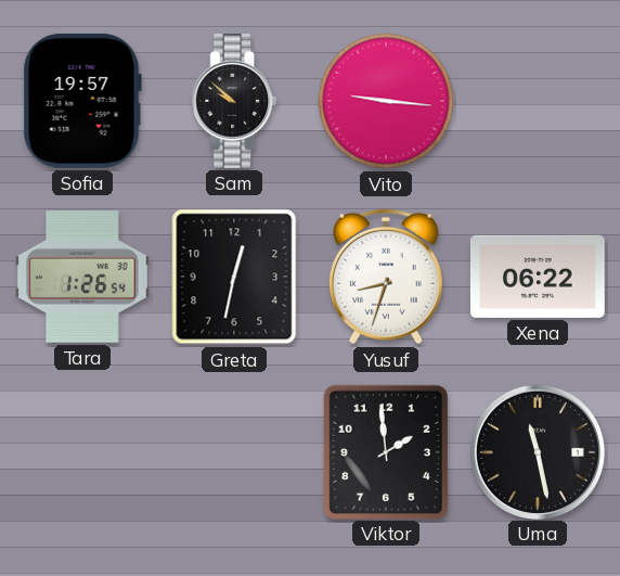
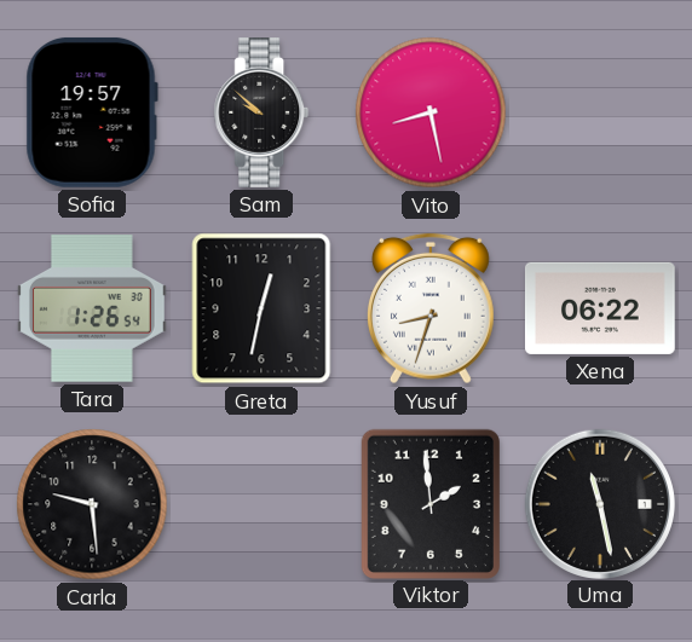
Vito: 9:16 -> 8:28 (431, 112)
Carla: none -> 9:29 (92, 504)
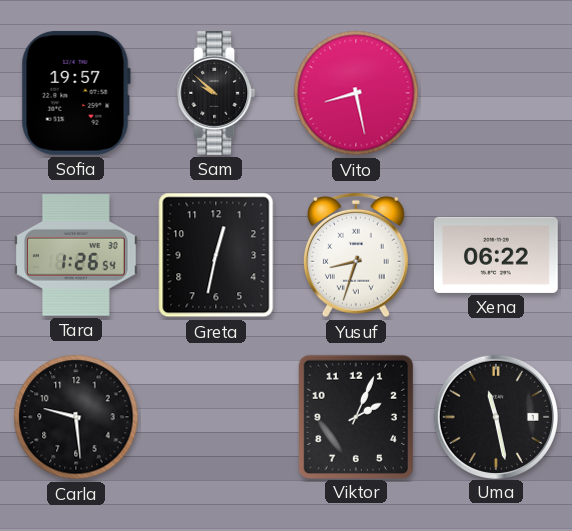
Viktor: 1:59 -> 2:04 (356, 416)
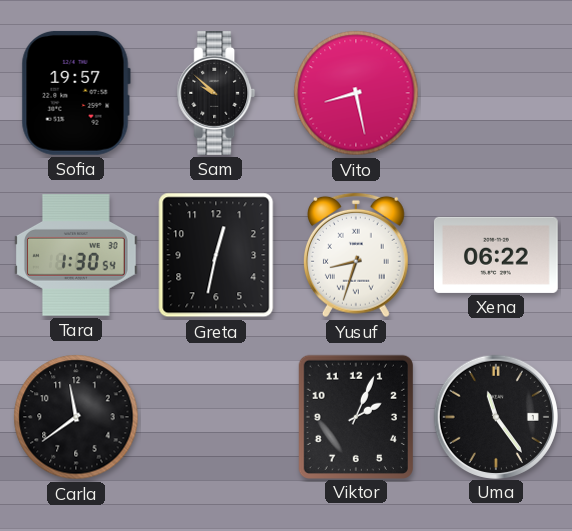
Tara: 1:26 -> 1:30 (76, 255)
Carla: 9:29 -> 11:39 (76, 417)
Uma: 11:28 -> 11:24 (495, 416)
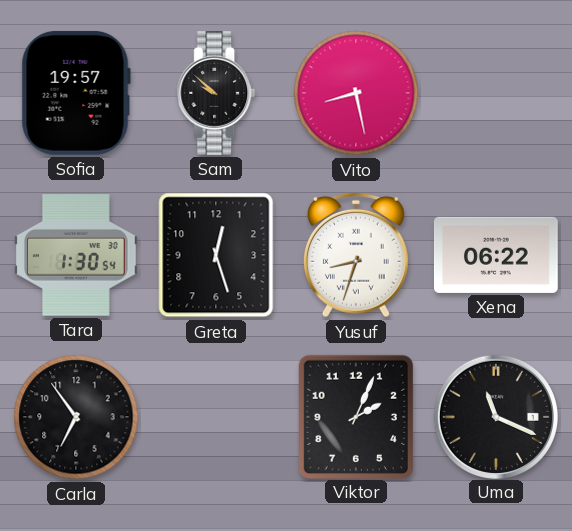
Greta: 12:32 -> 12:27 (216, 255)
Carla: 11:39 -> 6:54 (76, 417)
Uma: 11:24 -> 11:19 (495, 416)
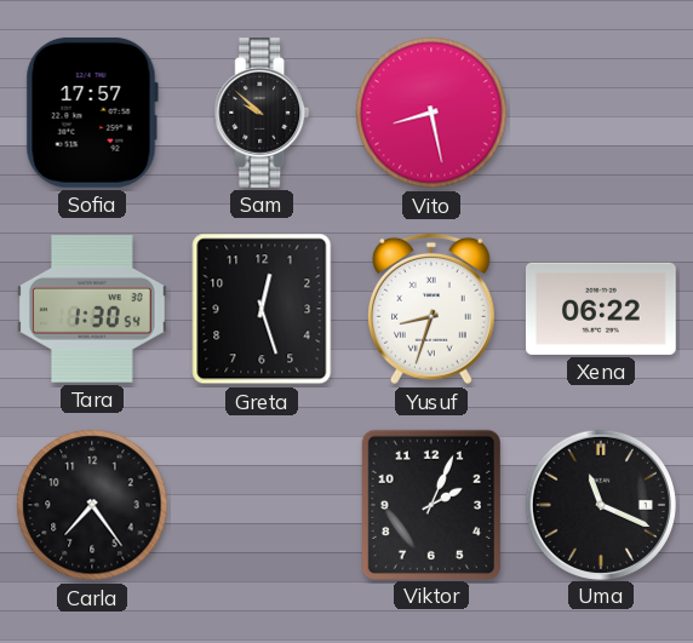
Sofia: 19:57 -> 17:57 (92, 113)
Carla: 6:54 -> 7:24 (92, 505)
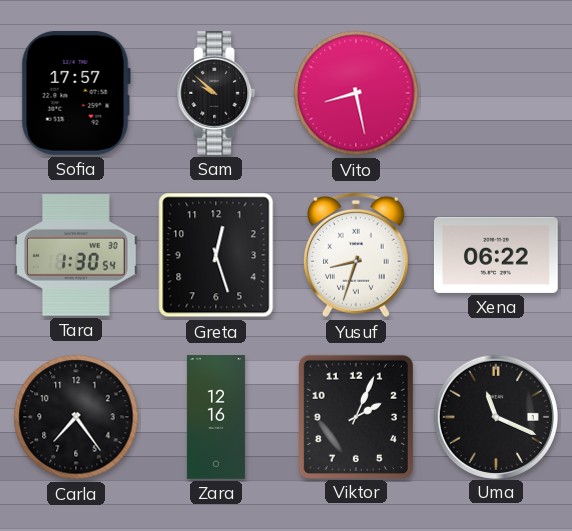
Zara: none -> 12:16 (216, 417)
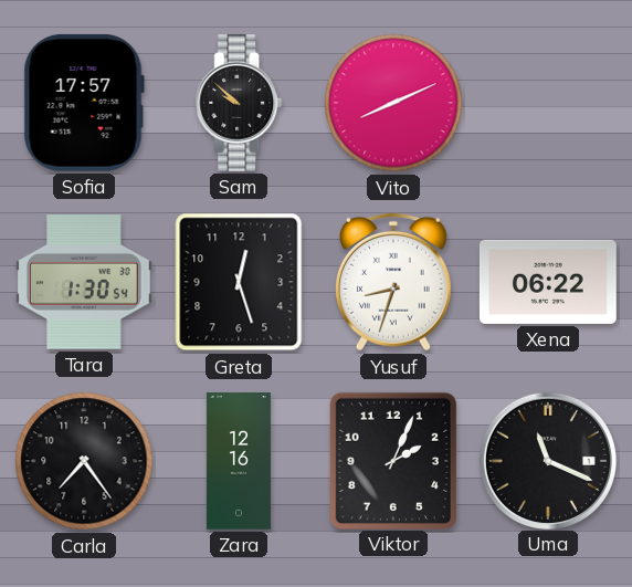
Vito: 8:28 -> 8:11 (393, 103)
